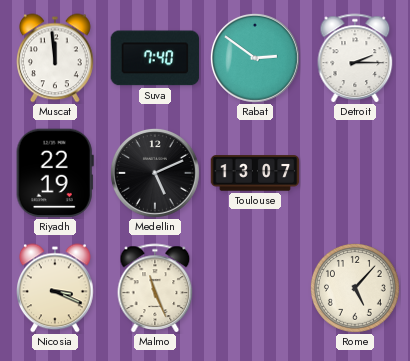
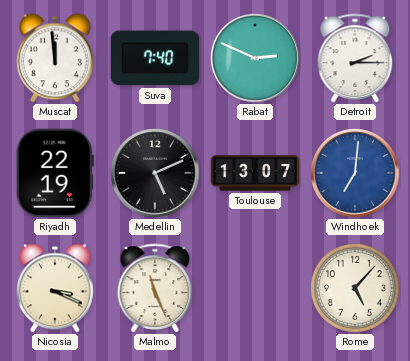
Rabat: 2:51 -> 2:49 (255, 58)
Windhoek: none -> 7:01 (355, 173)
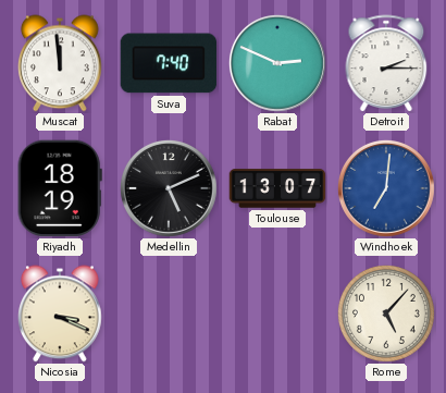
Riyadh: 22:19 -> 18:19 (60, 188)
Malmo: 11:26 -> none (155, 288)
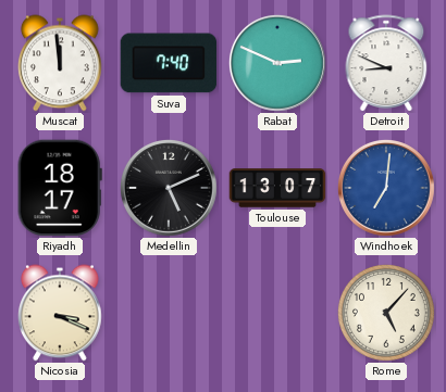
Detroit: 2:15 -> 8:49 (386, 63)
Riyadh: 18:19 -> 18:17 (60, 188)
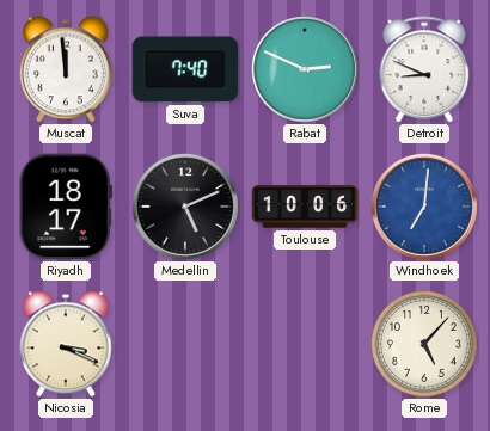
Toulouse: 13:07 -> 10:06 (305, 207)
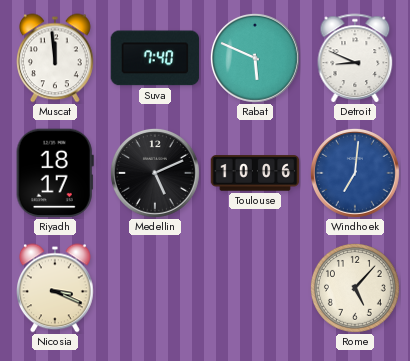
Rabat: 2:49 -> 5:49 (255, 58)
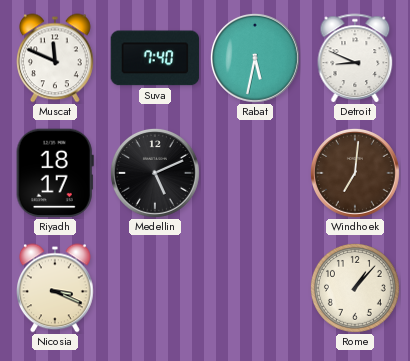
Muscat: 11:59 -> 11:49 (56, 58)
Rabat: 5:49 -> 5:32 (255, 58)
Toulouse: 10:06 -> none (255, 173)
Windhoek dial: blue -> brown (355, 173)
Rome: 5:07 -> 1:07 (355, 288)
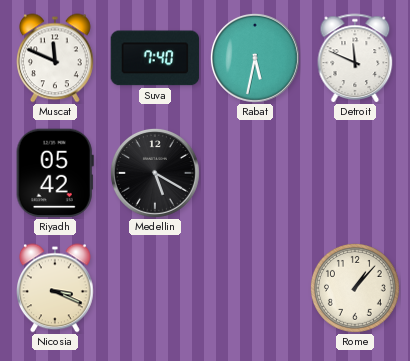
Detroit: 8:49 -> 11:49 (355, 58)
Riyadh: 18:17 -> 05:42 (55, 173)
Medellin: 5:11 -> 5:20 (155, 173)
Windhoek: 7:01 -> none (355, 173)
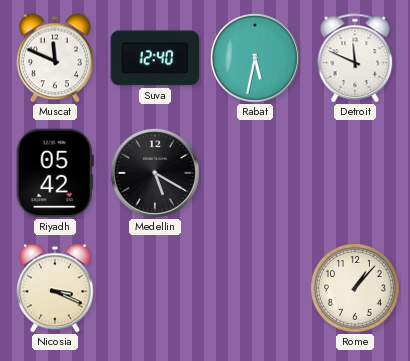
Suva: 7:40 -> 12:40 (155, 58)
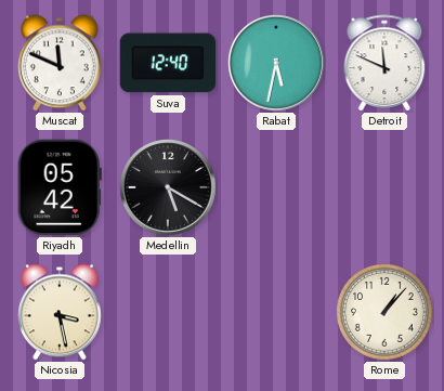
Nicosia: 3:19 -> 3:28 (61, 312)
